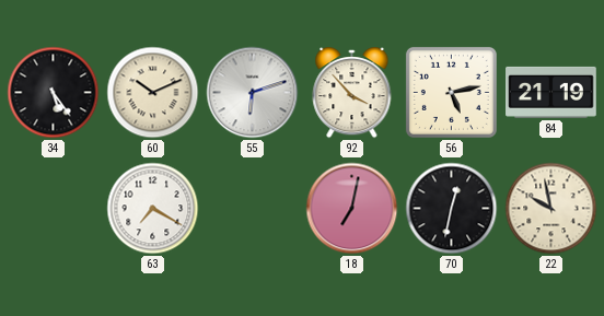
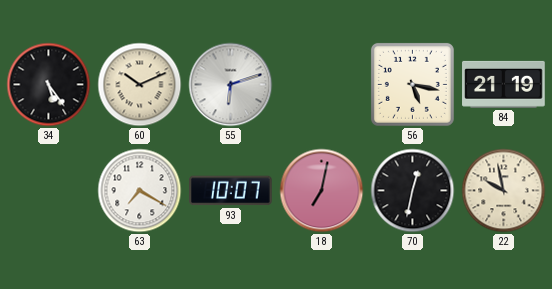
92: 3:53 -> none (352, 93)
56: 5:13 -> 5:17 (412, 84)
93: none -> 10:07 (231, 191)
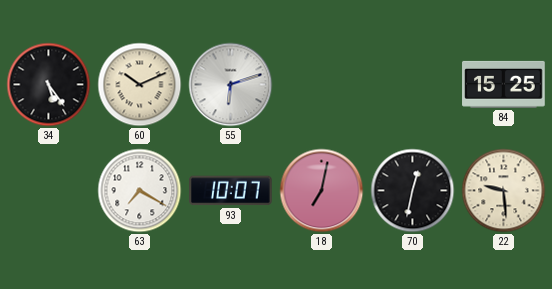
56: 5:17 -> none (412, 84)
84: 21:19 -> 15:25 (504, 84)
22: 9:58 -> 9:29 (504, 191)
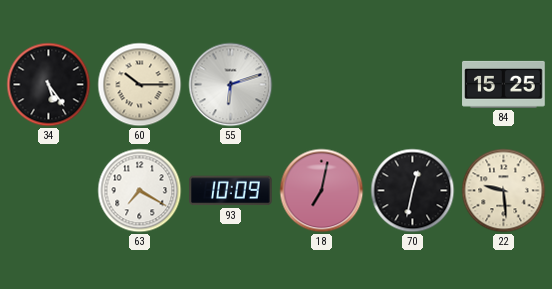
60: 10:11 -> 10:15 (140, 85)
93: 10:07 -> 10:09 (231, 191)
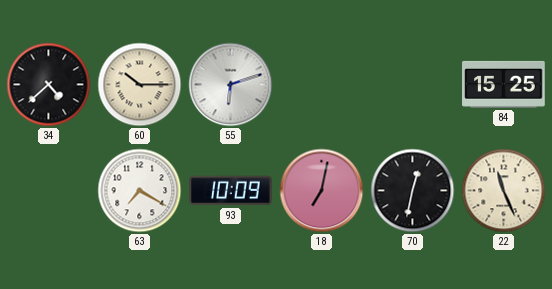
34: 5:24 -> 4:38 (49, 85)
22: 9:29 -> 11:26 (504, 191)
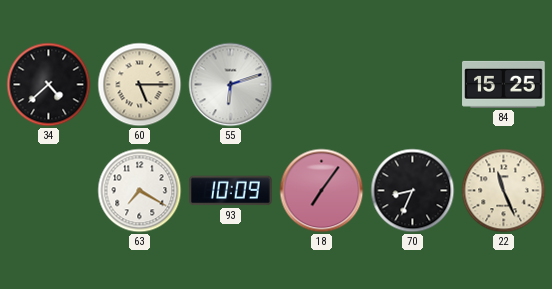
60: 10:15 -> 5:15 (140, 85)
18: 7:02 -> 7:06 (322, 191)
70: 12:32 -> 8:34 (413, 191)
